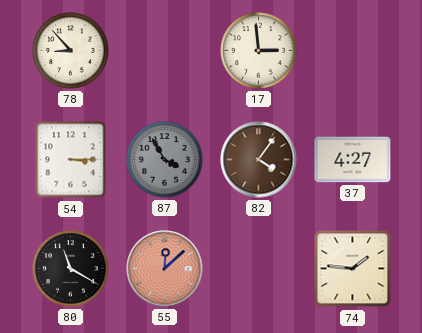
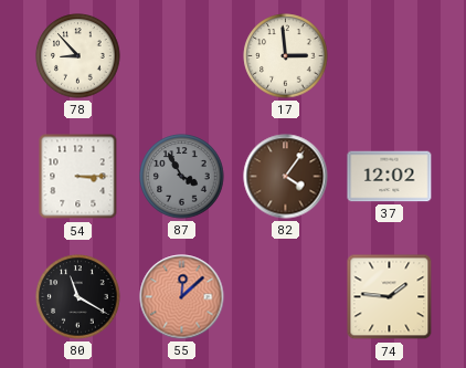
37: 4:27 -> 12:02 (390, 177)
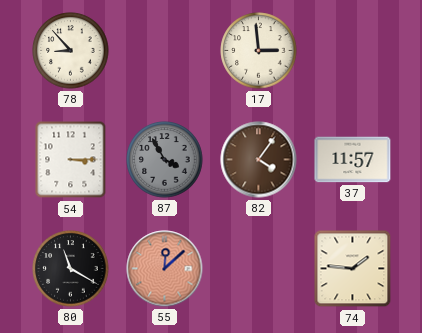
37: 12:02 -> 11:57 (353, 160)
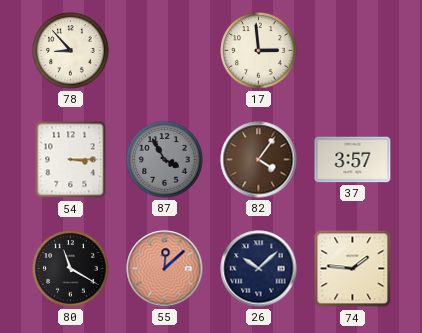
37: 11:57 -> 3:57 (353, 160)
26: none -> 10:08 (259, 269)
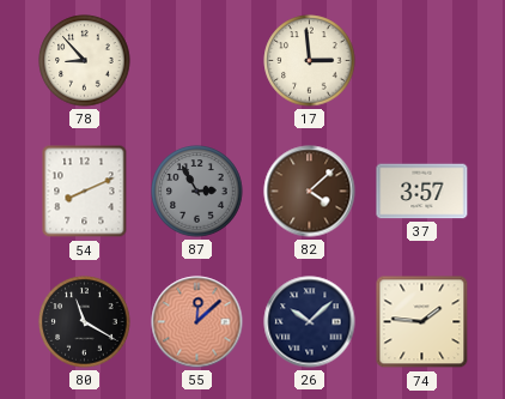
54: 3:15 -> 8:11 (85, 192)
87: 3:55 -> 2:55 (197, 192)
82: 4:06 -> 4:08 (310, 192)
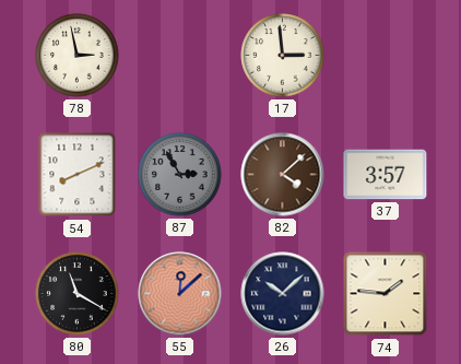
78: 8:53 -> 2:58 (78, 56)
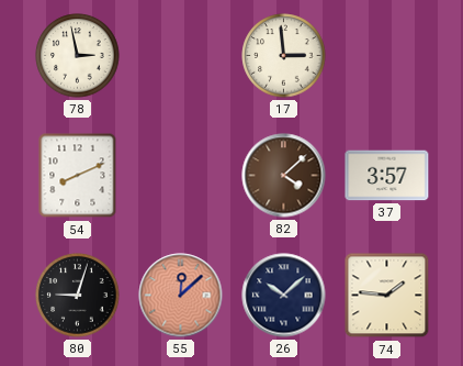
87: 2:55 -> none (180, 175)
80: 11:20 -> 9:03 (78, 296)
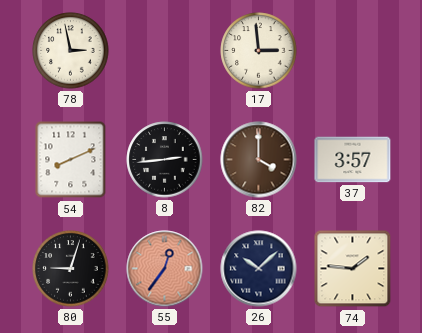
8: none -> 2:44 (165, 160)
82: 4:08 -> 4:00 (259, 160)
55: 12:08 -> 12:36 (165, 269)
